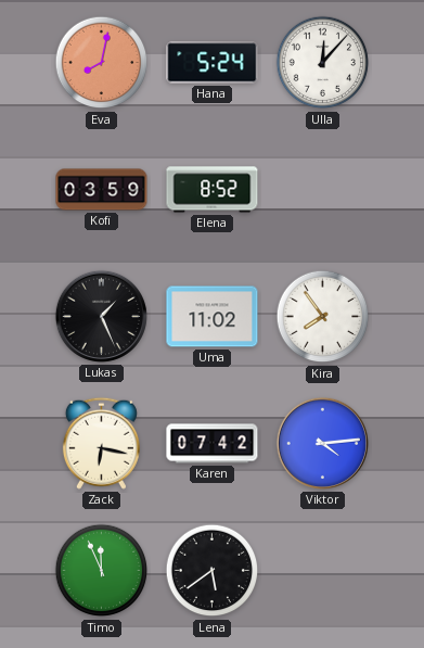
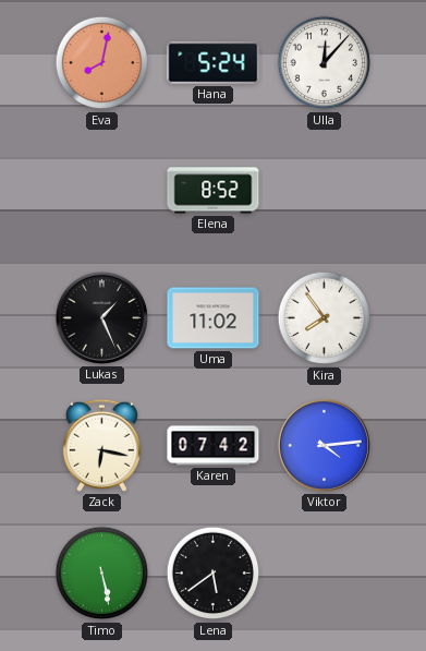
Kofi: 03:59 -> none (102, 190)
Timo: 11:56 -> 5:28 (102, 574)
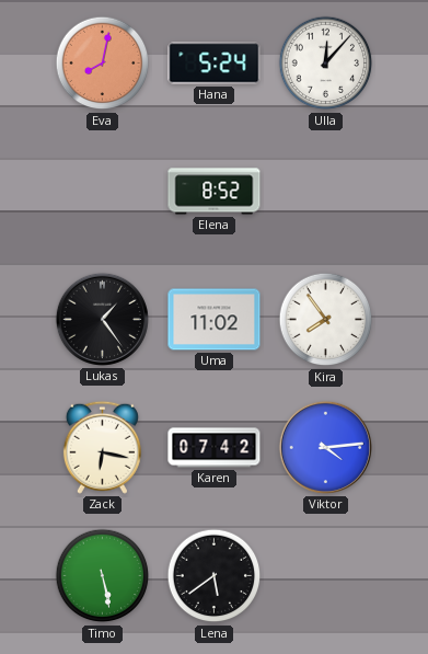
Lukas: 1:26 -> 1:24 (102, 319)
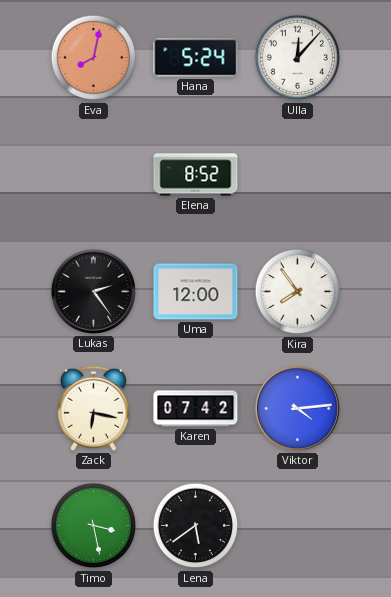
Lukas: 1:24 -> 2:24 (93, 291)
Uma: 11:02 -> 12:00 (196, 292)
Timo: 5:28 -> 3:28 (94, 526)
